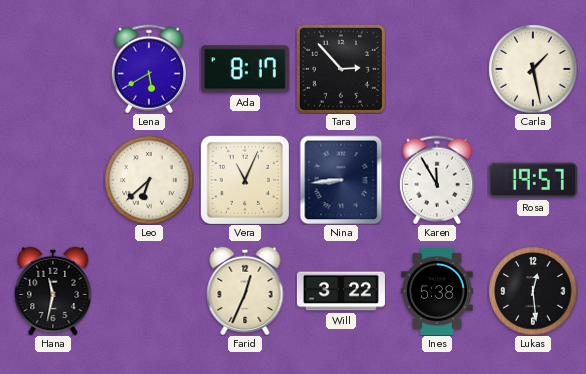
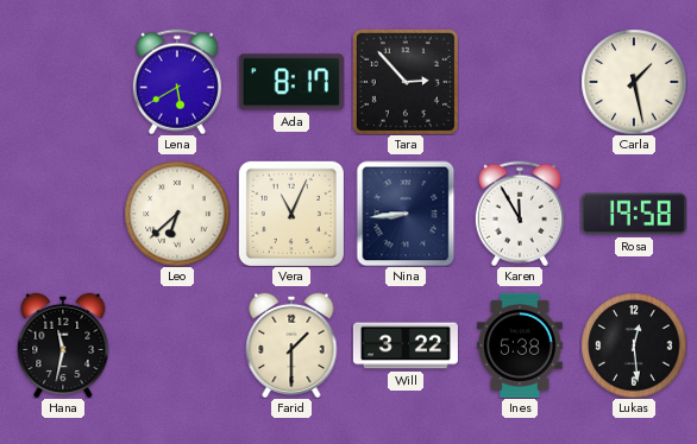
Rosa: 19:57 -> 19:58 (634, 214)
Farid: 12:34 -> 1:30 (291, 345)
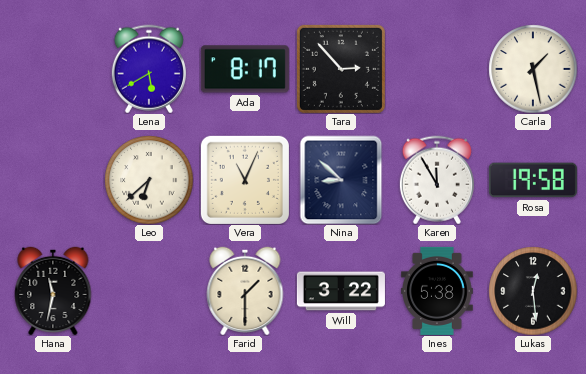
Nina: 8:44 -> 8:52 (341, 180)
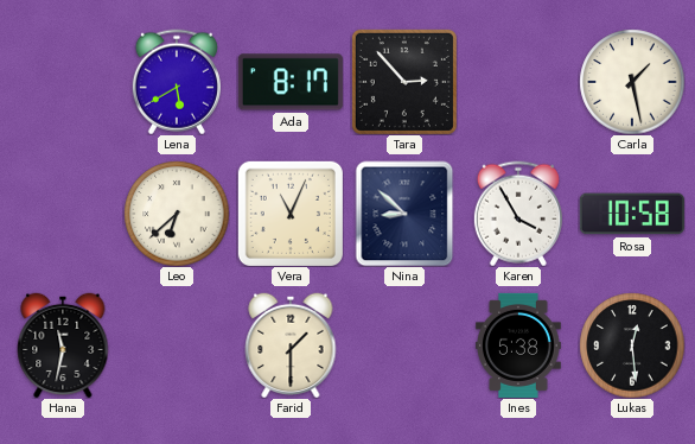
Karen: 11:55 -> 3:55 (518, 214)
Rosa: 19:58 -> 10:58 (632, 214)
Will: 3:22 -> none (341, 291)
